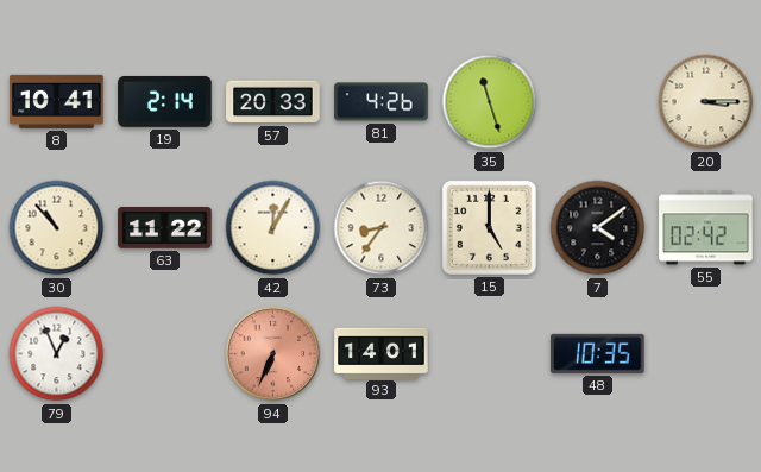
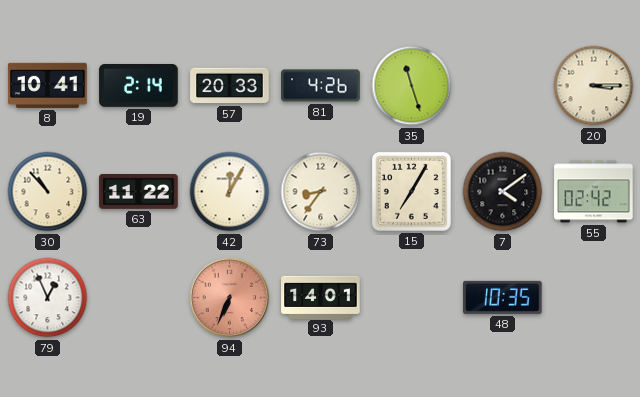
15: 5:00 -> 7:05 (411, 191)
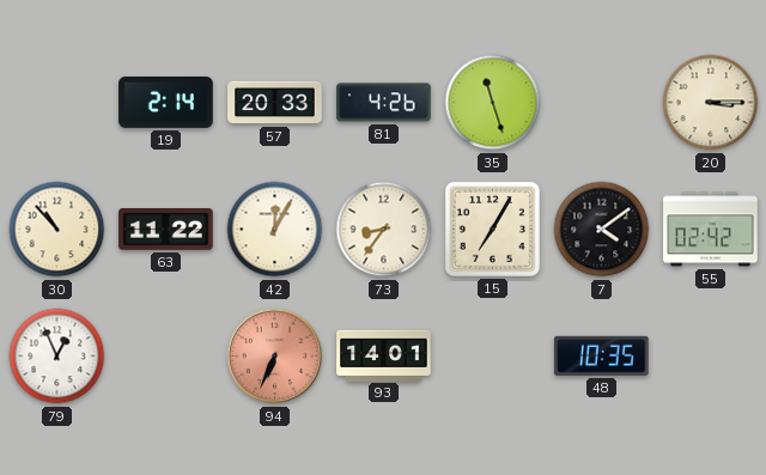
8: 10:41 -> none (48, 85)
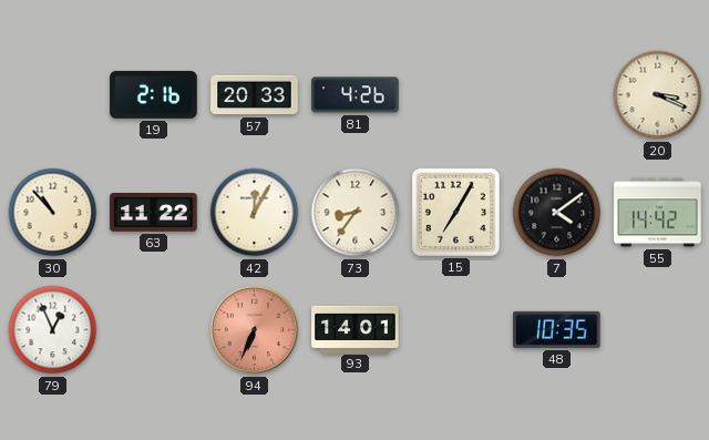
19: 2:14 -> 2:16 (154, 94)
35: 11:27 -> none (493, 103)
20: 3:15 -> 3:19 (658, 95)
55: 02:42 -> 14:42 (658, 213)
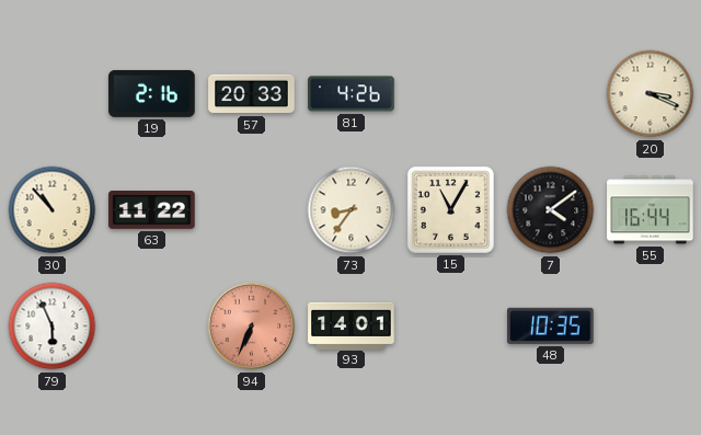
42: 12:05 -> none (255, 213)
15: 7:05 -> 11:05 (450, 209)
55: 14:42 -> 16:44 (651, 210)
79: 12:56 -> 5:56 (53, 327)
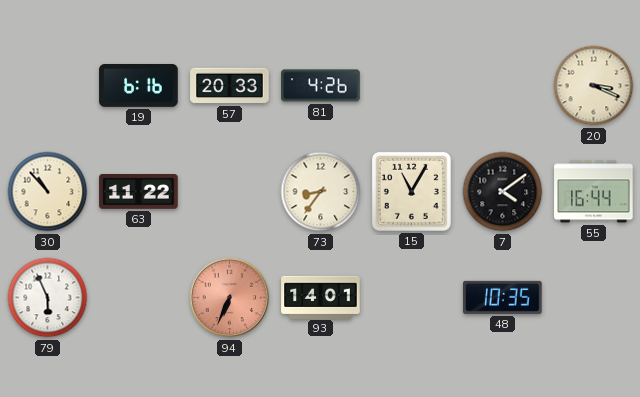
19: 2:16 -> 6:16 (139, 85)
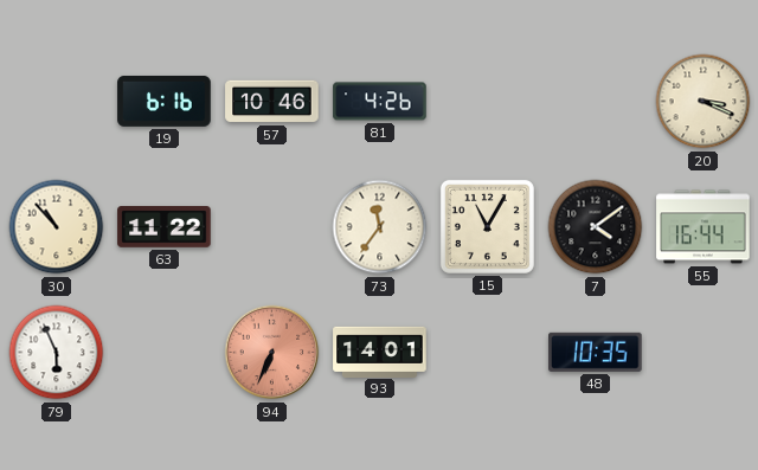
57: 20:33 -> 10:46 (272, 102)
73: 8:36 -> 11:36 (380, 227)
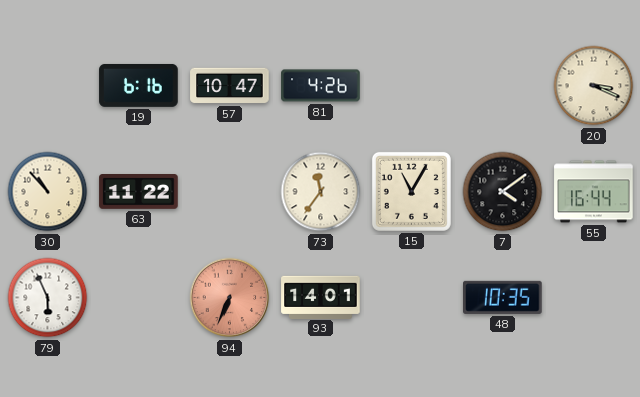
57: 10:46 -> 10:47 (230, 86)
